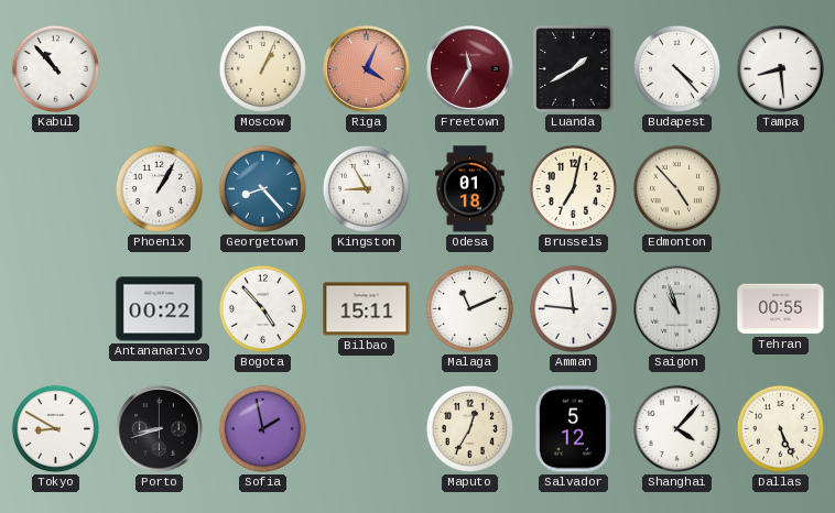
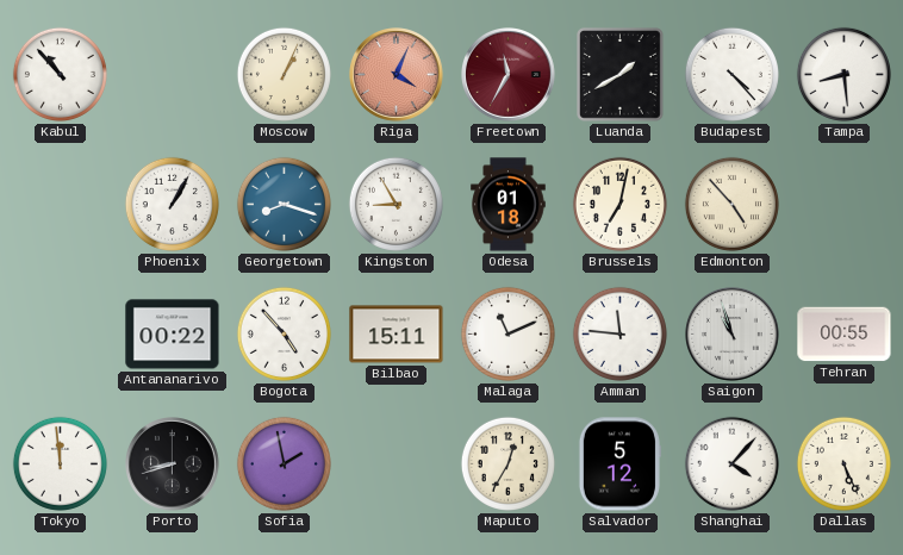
Georgetown: 8:23 -> 8:18 (284, 204)
Tokyo: 8:50 -> 11:59 (60, 463)
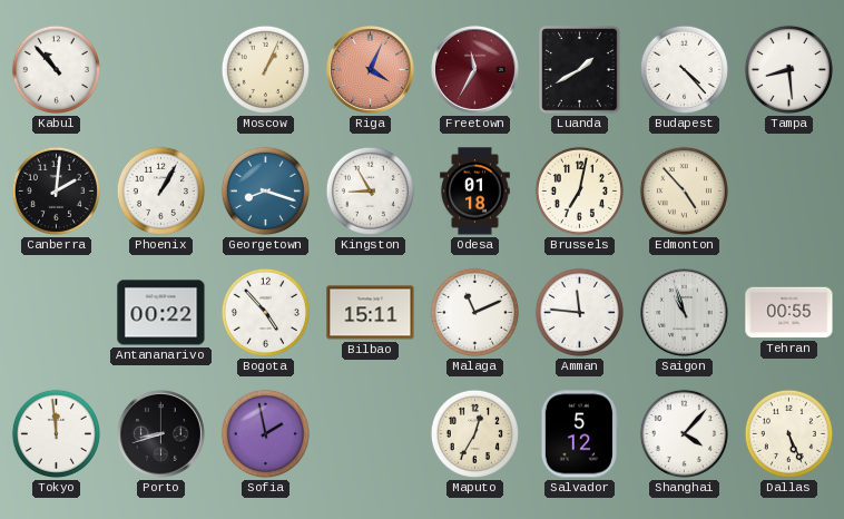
Canberra: none -> 2:01 (56, 190)
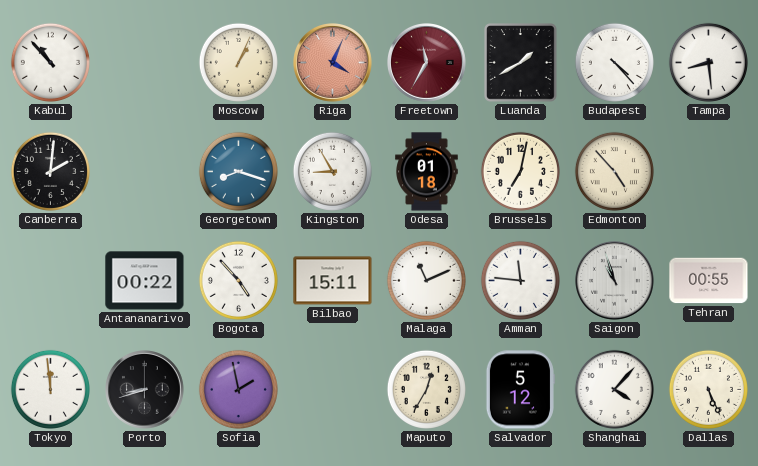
Phoenix: 1:05 -> none (160, 190)
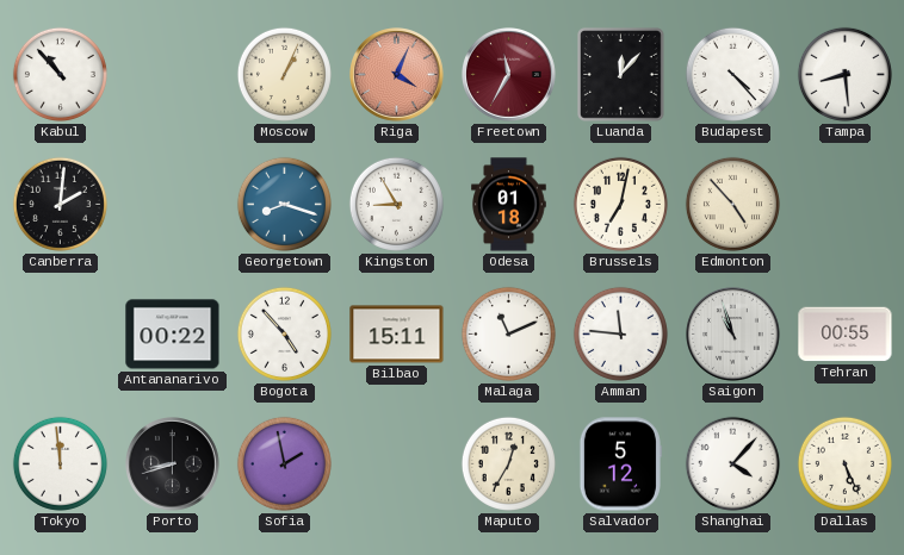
Luanda: 1:40 -> 12:07 (621, 75)
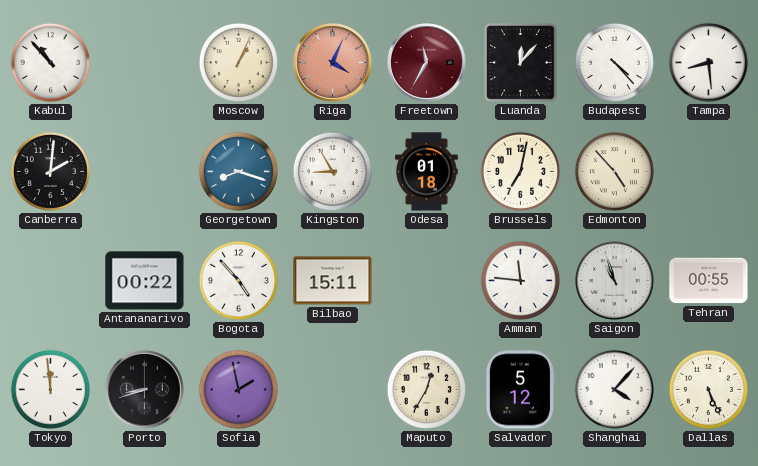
Malaga: 11:11 -> none (508, 333)
